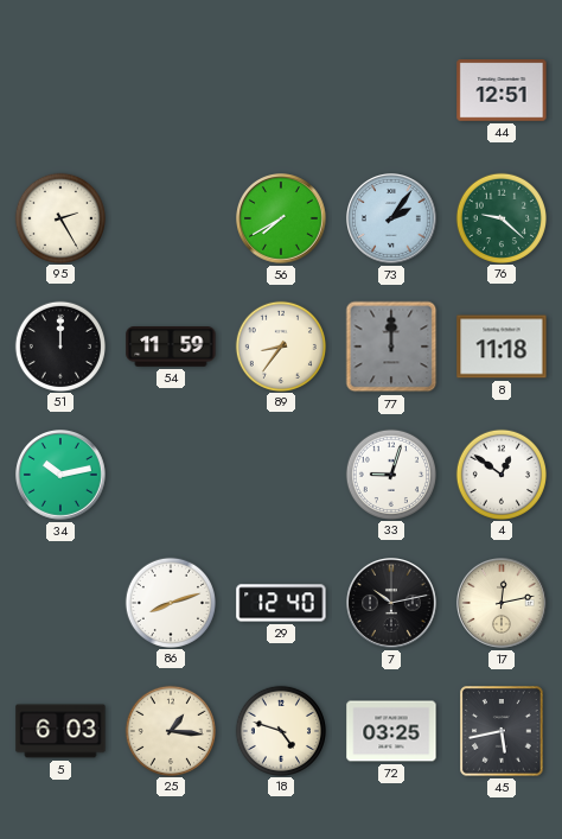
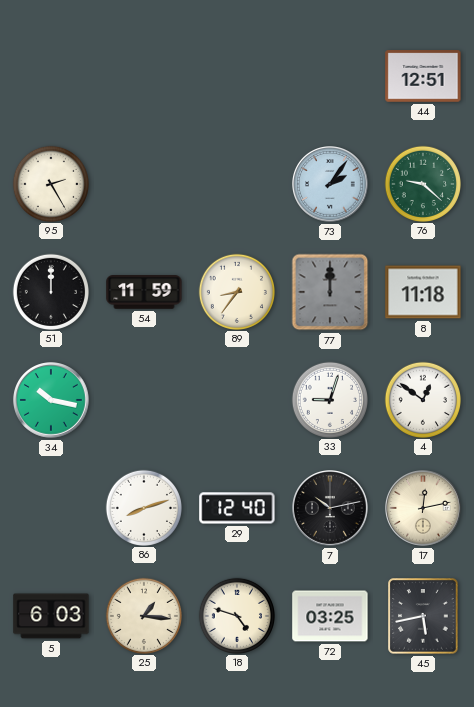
56: 7:40 -> none (282, 220)
34: 10:13 -> 10:17 (52, 401)
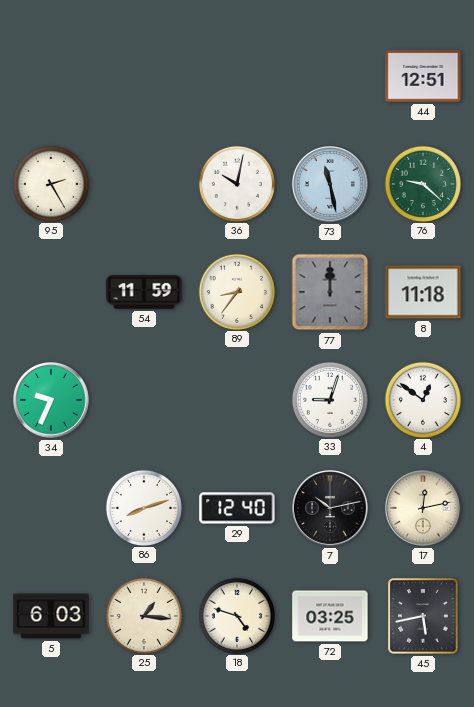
36: none -> 10:02 (236, 183)
73: 2:06 -> 11:28 (331, 185)
51: 12:00 -> none (50, 291)
34: 10:17 -> 9:34 (52, 401)
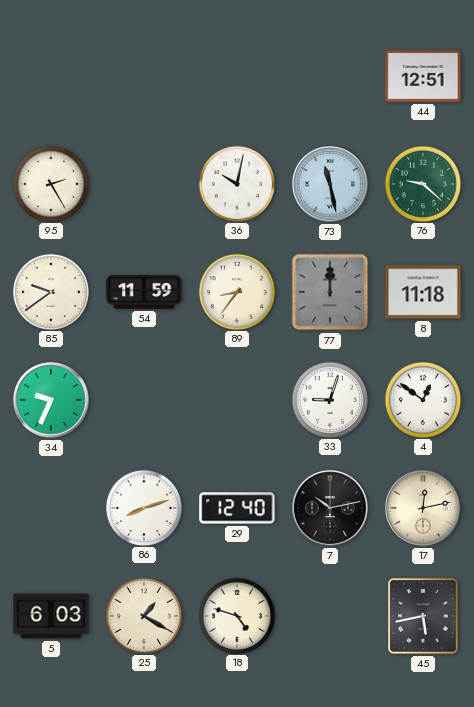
85: none -> 9:39 (50, 291)
25: 1:16 -> 1:20 (143, 615)
72: 03:25 -> none (330, 616)
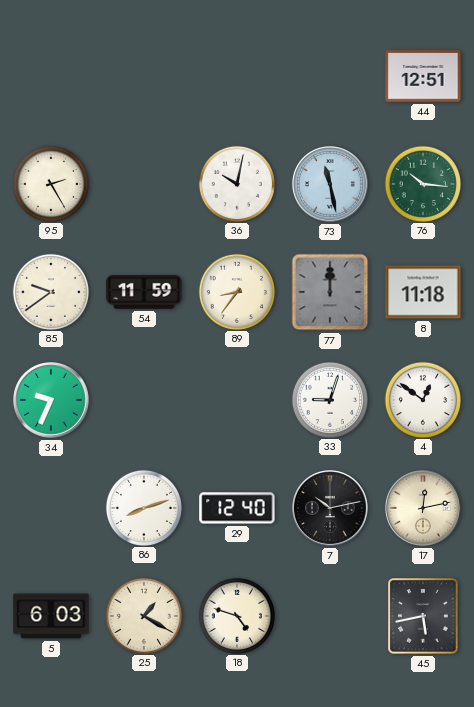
76: 9:22 -> 10:16 (422, 183)
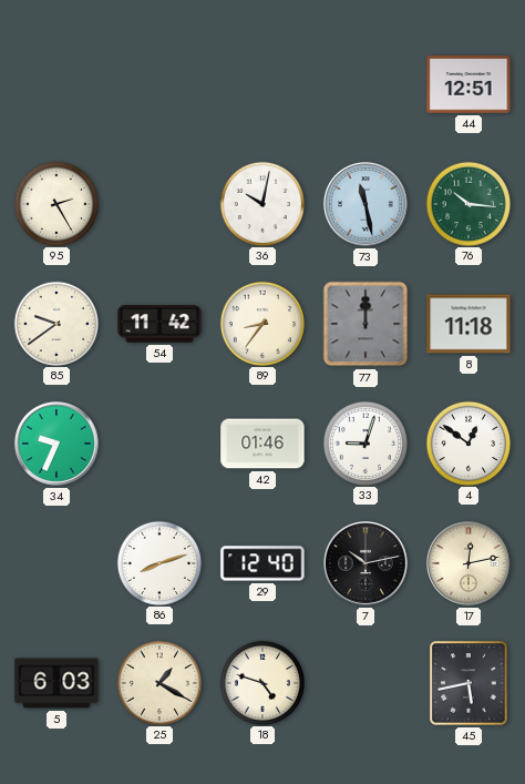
54: 11:59 -> 11:42 (159, 324)
42: none -> 01:46 (262, 444)
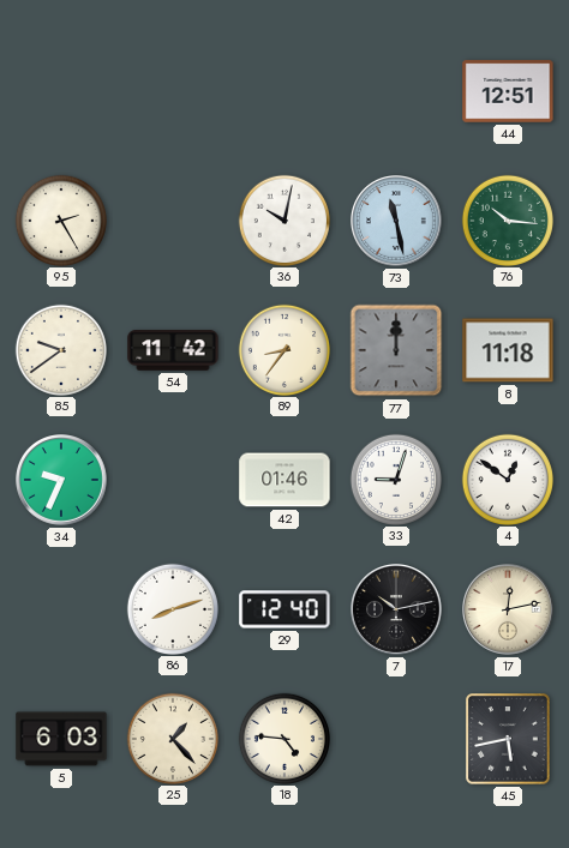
25: 1:20 -> 1:23 (172, 738)
18: 4:48 -> 4:46 (283, 738)
